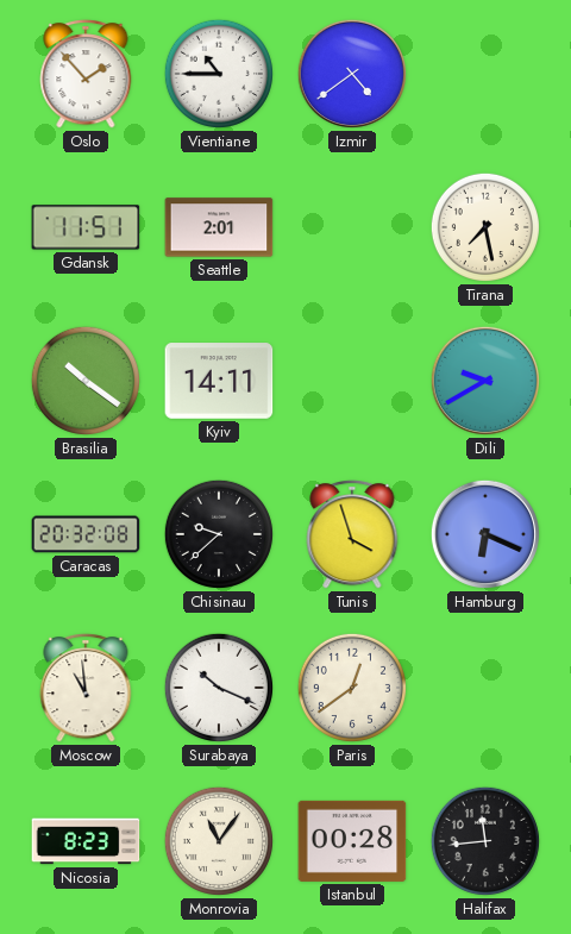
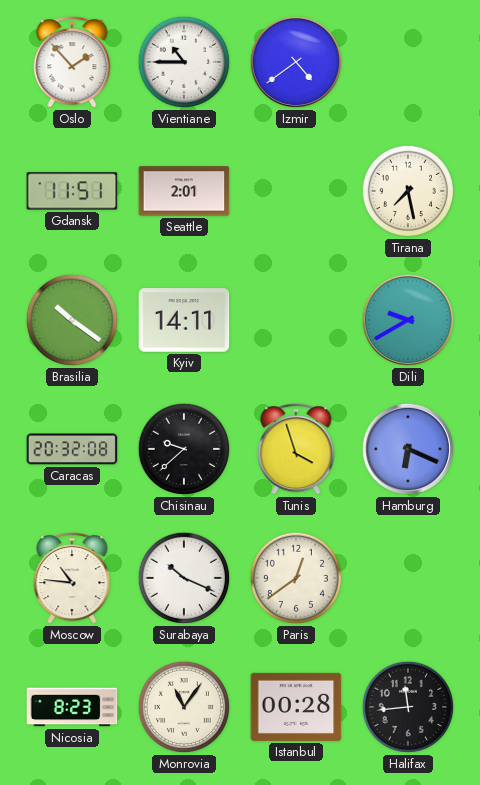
Moscow: 10:59 -> 10:46 (72, 578)
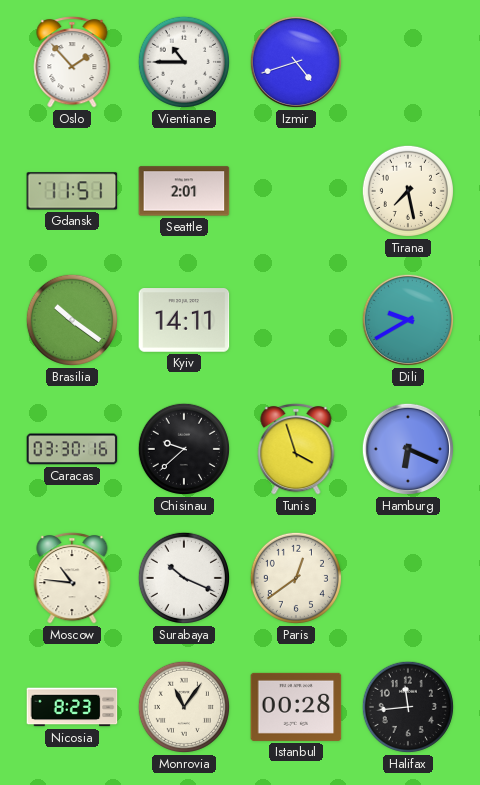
Izmir: 4:39 -> 4:42 (296, 62)
Caracas: 20:32 -> 03:30 (72, 449)
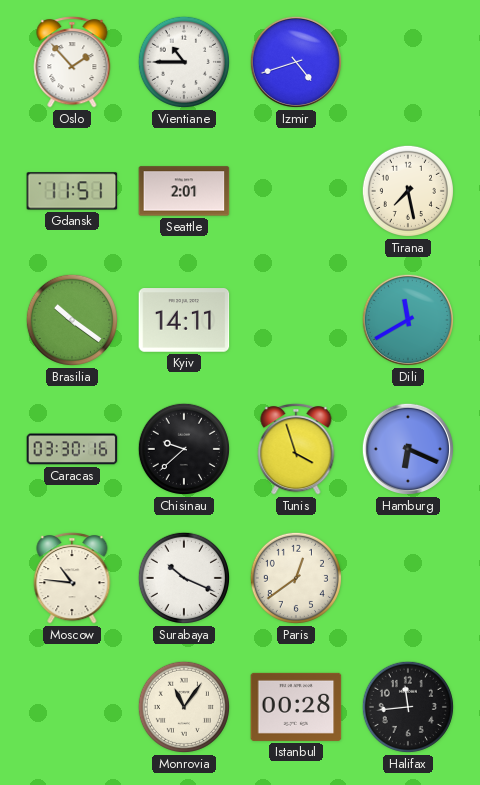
Dili: 9:40 -> 11:40 (408, 320)
Nicosia: 8:23 -> none (72, 707)
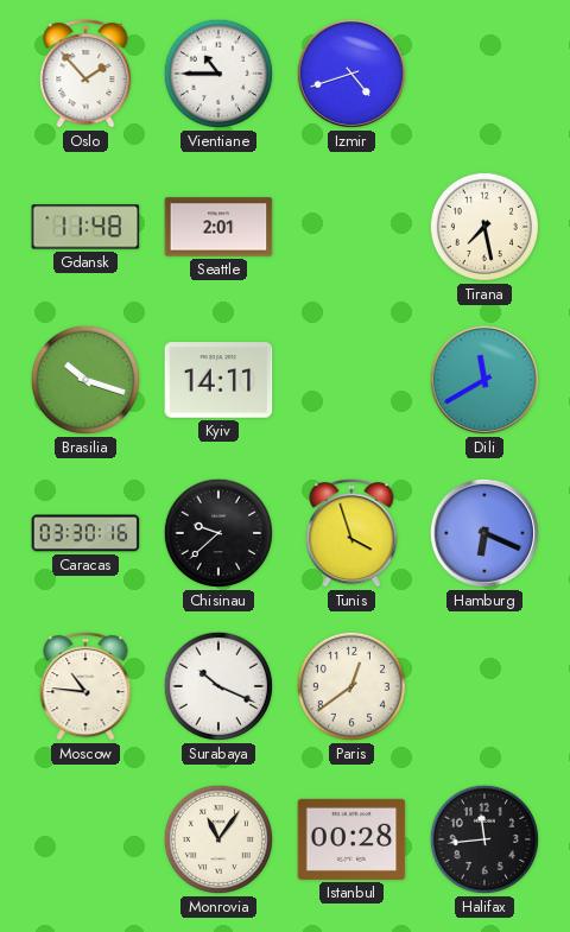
Gdansk: 11:51 -> 11:48 (85, 227)
Brasilia: 10:21 -> 10:18 (85, 380)
